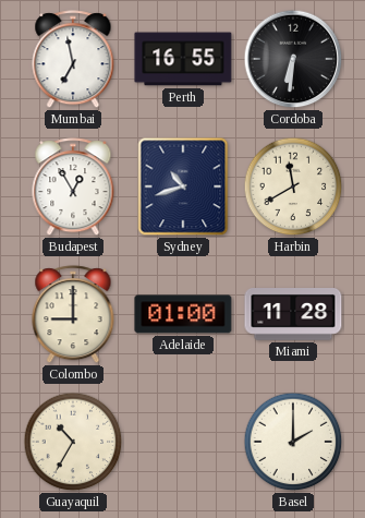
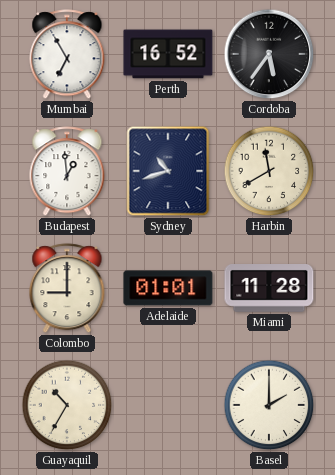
Mumbai: 6:58 -> 6:55 (67, 55)
Perth: 16:55 -> 16:52 (168, 54)
Cordoba: 6:31 -> 5:36 (269, 54)
Budapest: 12:55 -> 12:59 (67, 172)
Adelaide: 01:00 -> 01:01 (168, 288)
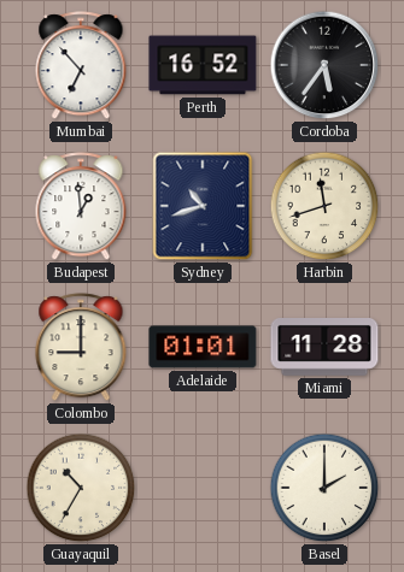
Mumbai: 6:55 -> 6:53 (81, 66)
Harbin: 11:40 -> 11:42 (324, 206)
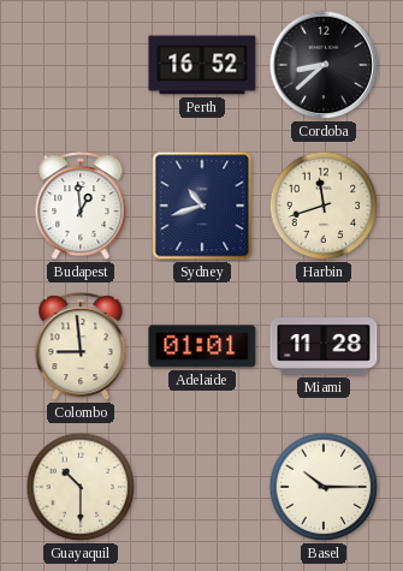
Mumbai: 6:53 -> none (81, 66)
Cordoba: 5:36 -> 8:38 (324, 65)
Colombo: 9:00 -> 8:59 (81, 347)
Guayaquil: 10:35 -> 10:30 (81, 487)
Basel: 2:00 -> 10:15 (324, 487)
